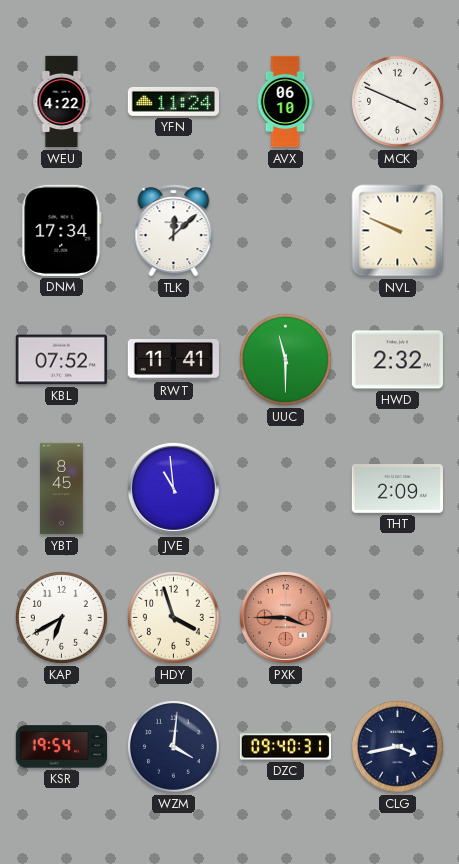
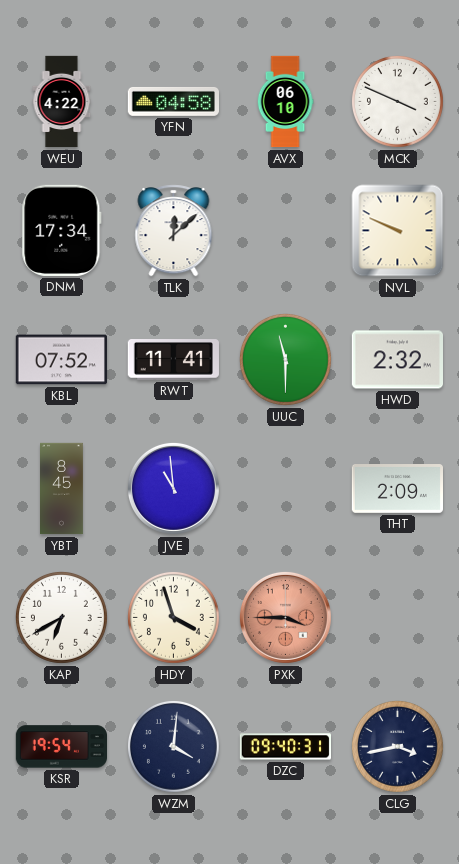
YFN: 11:24 -> 04:58 (173, 101)
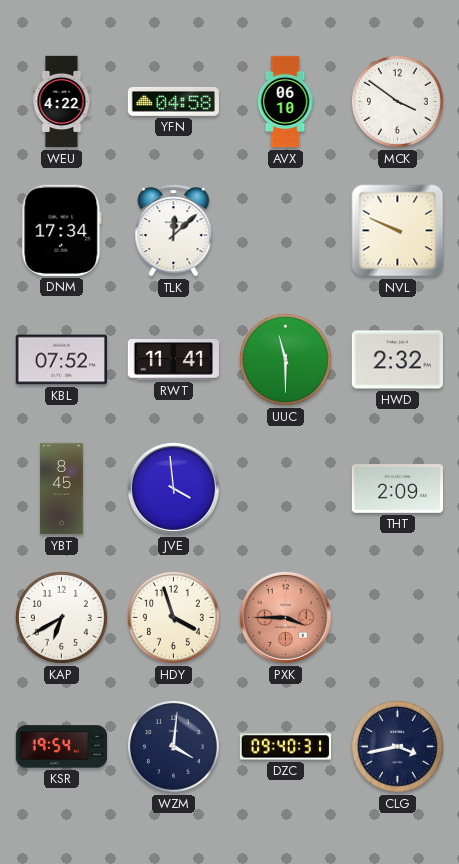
MCK: 3:49 -> 3:51 (397, 101)
JVE: 10:59 -> 3:59 (173, 488)
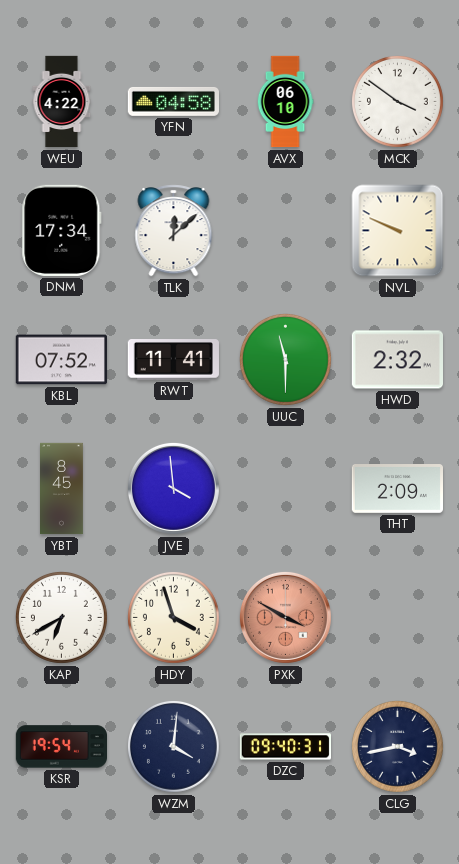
PXK: 3:45 -> 3:50 (285, 617)
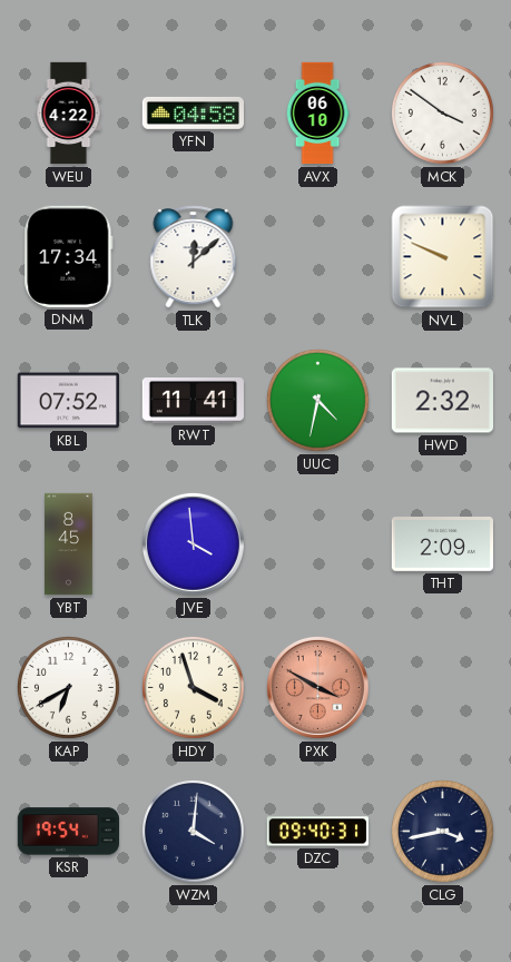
UUC: 11:30 -> 4:32 (317, 400)
